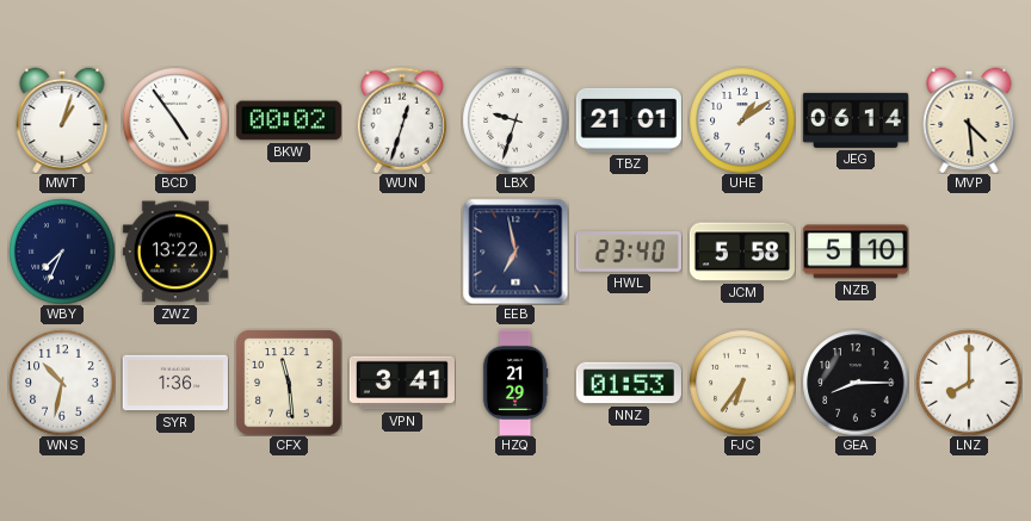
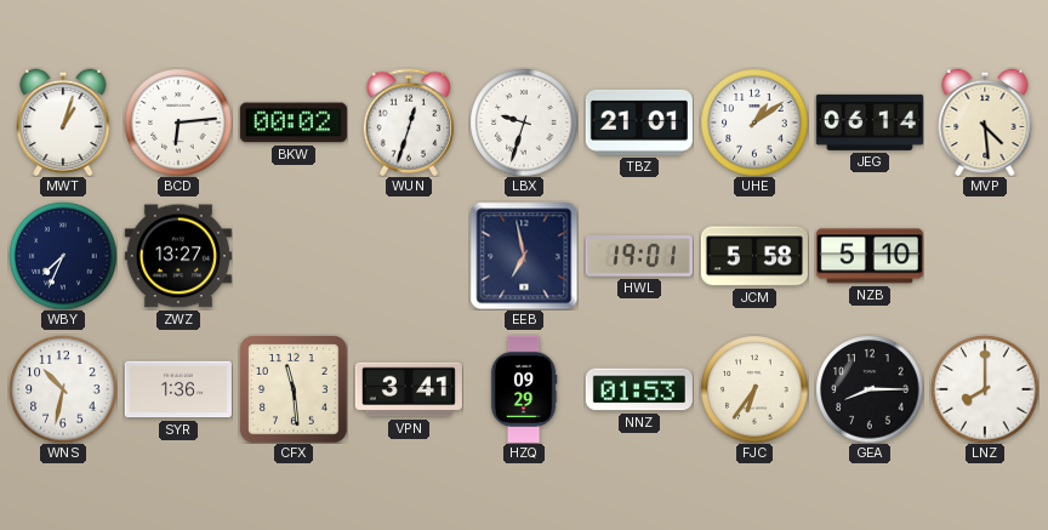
BCD: 4:54 -> 6:14 (178, 122)
ZWZ: 13:22 -> 13:27 (178, 256)
HWL: 23:40 -> 19:01 (639, 257)
HZQ: 21:29 -> 09:29 (524, 389)
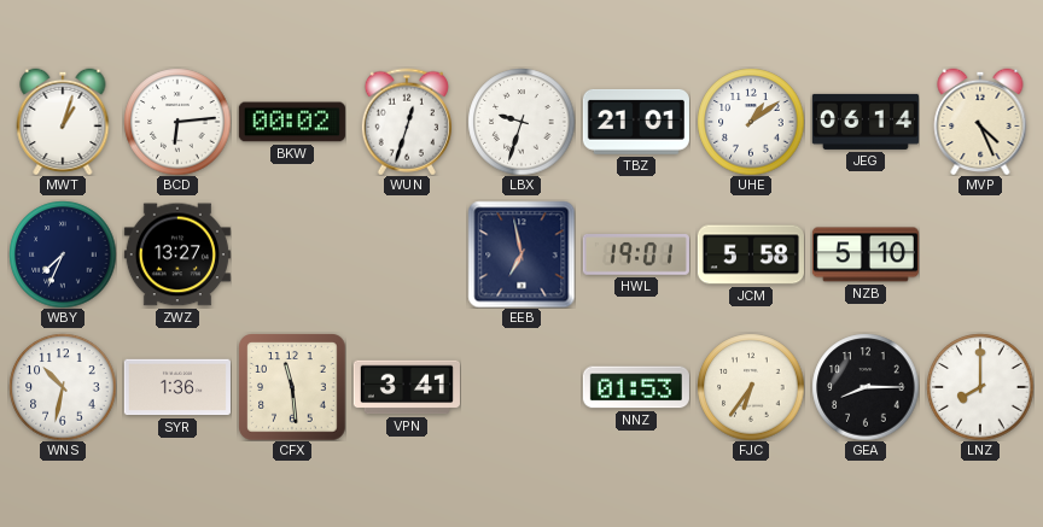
MVP: 4:29 -> 4:26 (980, 122)
HZQ: 09:29 -> none (524, 389)
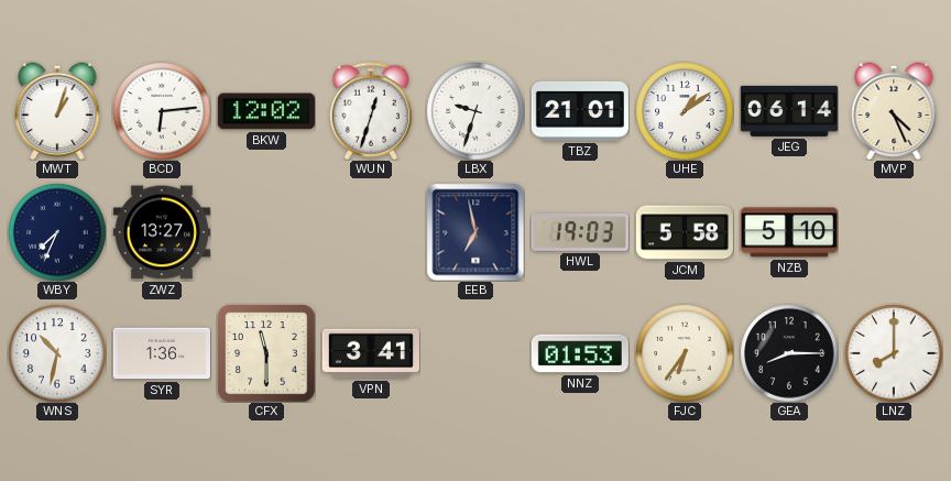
BKW: 00:02 -> 12:02 (266, 111)
HWL: 19:01 -> 19:03 (580, 233)
CFX: 11:29 -> 11:30 (266, 353)
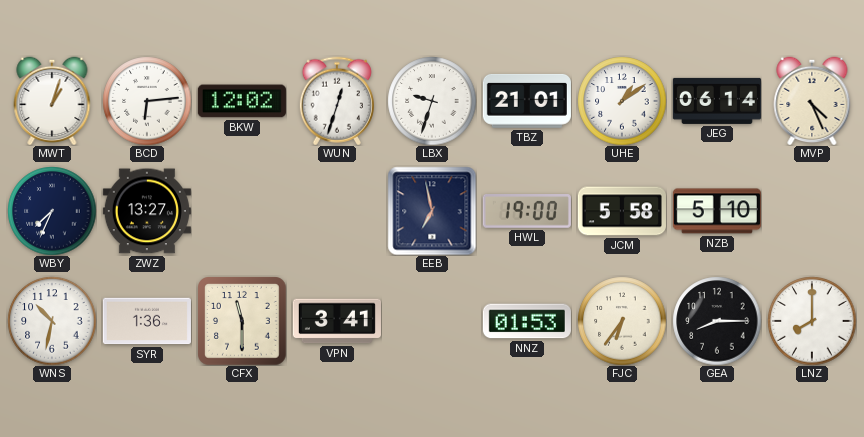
HWL: 19:03 -> 19:00 (527, 212)
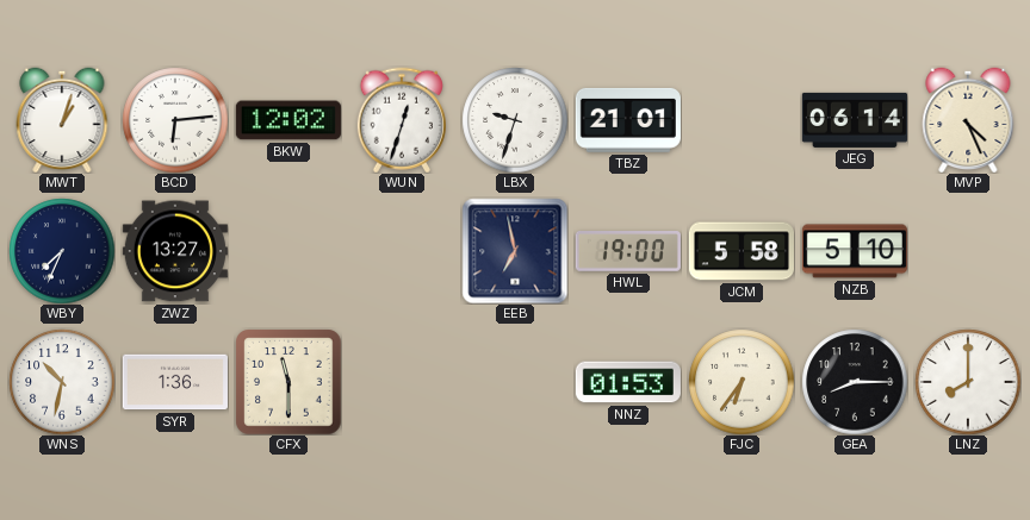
UHE: 1:09 -> none (622, 101)
VPN: 3:41 -> none (337, 321)
